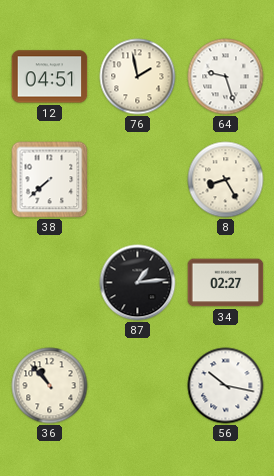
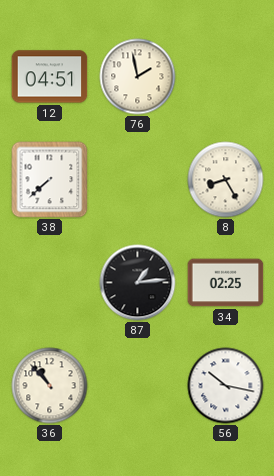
64: 9:27 -> none (226, 77)
34: 02:27 -> 02:25 (226, 283)
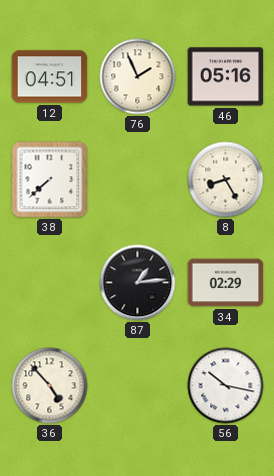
76: 1:58 -> 1:56 (138, 77)
46: none -> 05:16 (226, 77)
34: 02:25 -> 02:29 (226, 283)
36: 10:53 -> 4:53 (50, 386)
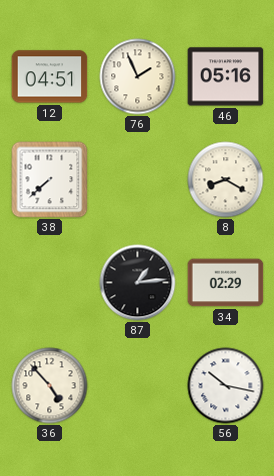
8: 8:25 -> 8:20 (226, 180)
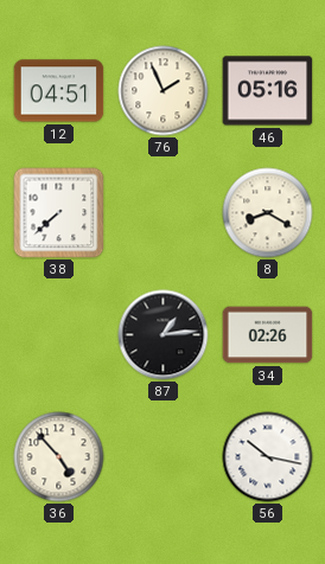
34: 02:29 -> 02:26 (268, 335)
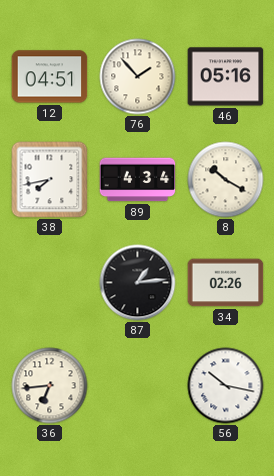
76: 1:56 -> 1:53 (138, 77)
38: 7:38 -> 7:43 (50, 180)
89: none -> 4:34 (138, 180)
8: 8:20 -> 10:20 (226, 180)
36: 4:53 -> 6:44 (50, 386)
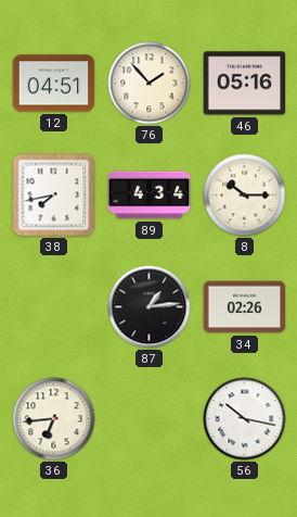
8: 10:20 -> 10:15 (245, 196)
